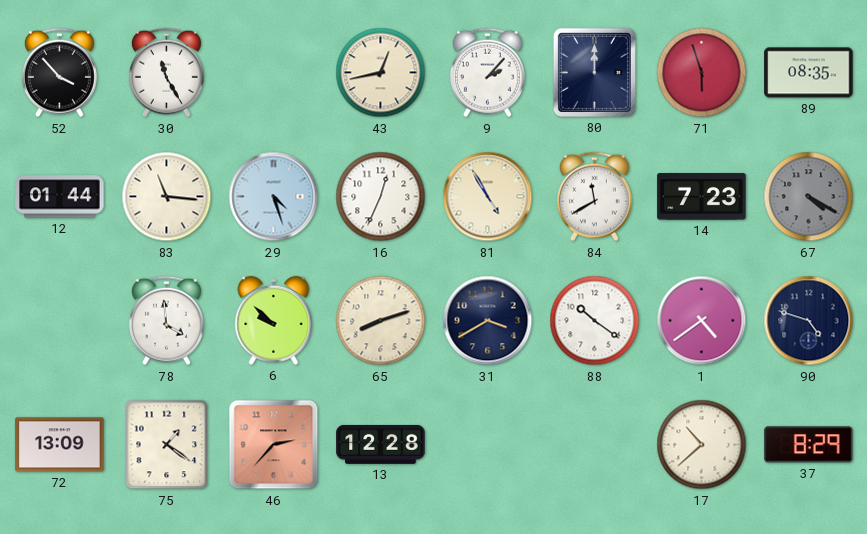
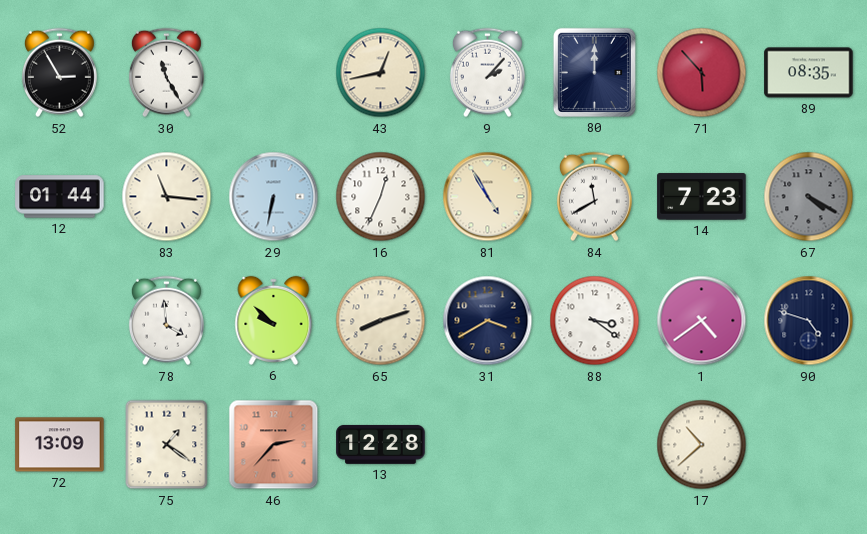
52: 3:53 -> 2:55 (59, 73)
71: 5:57 -> 5:53 (702, 73)
29: 4:27 -> 6:32 (274, 197)
88: 10:21 -> 3:21 (595, 321)
37: 8:29 -> none (809, 445)
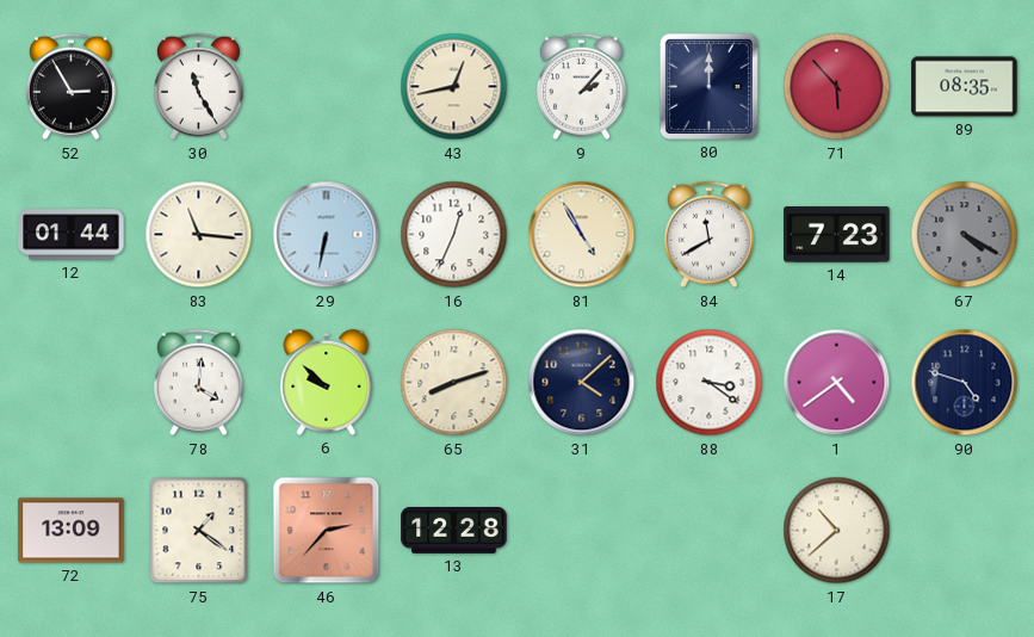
78: 3:59 -> 4:01 (198, 383)
31: 3:40 -> 4:08 (582, 383)
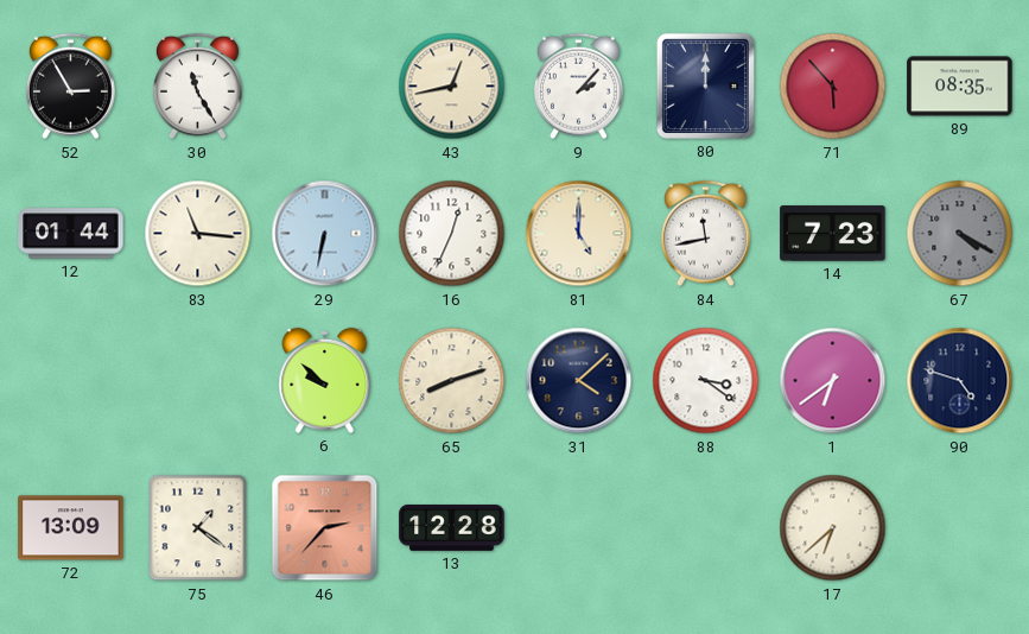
81: 4:55 -> 5:00 (579, 234)
84: 11:40 -> 11:43 (705, 234)
78: 4:01 -> none (198, 383)
1: 4:39 -> 6:39 (833, 381)
17: 10:38 -> 6:38 (833, 528)
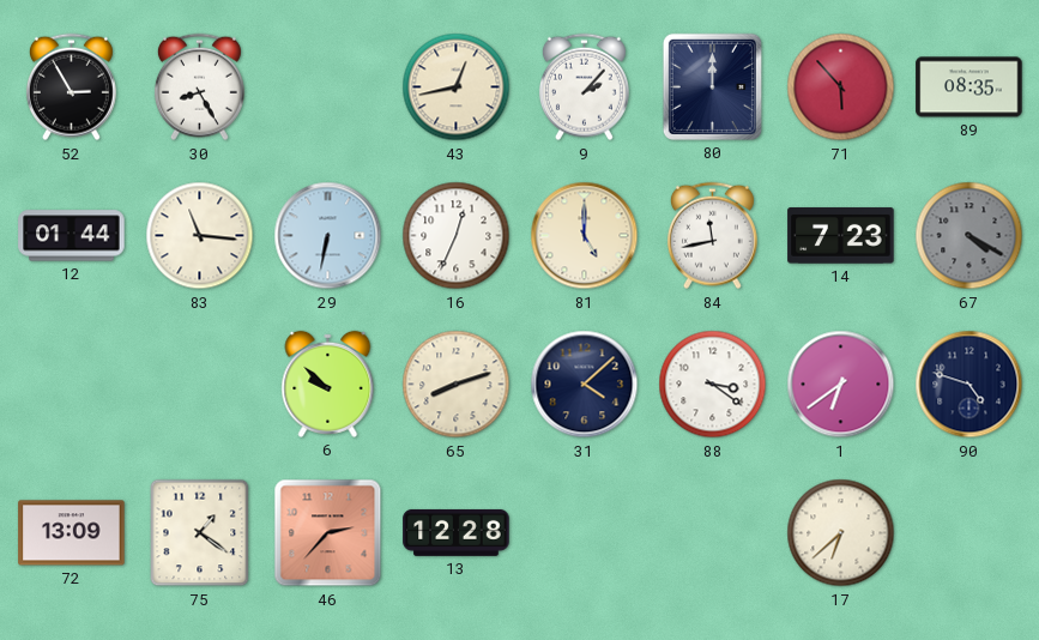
30: 11:25 -> 8:25 (199, 87)
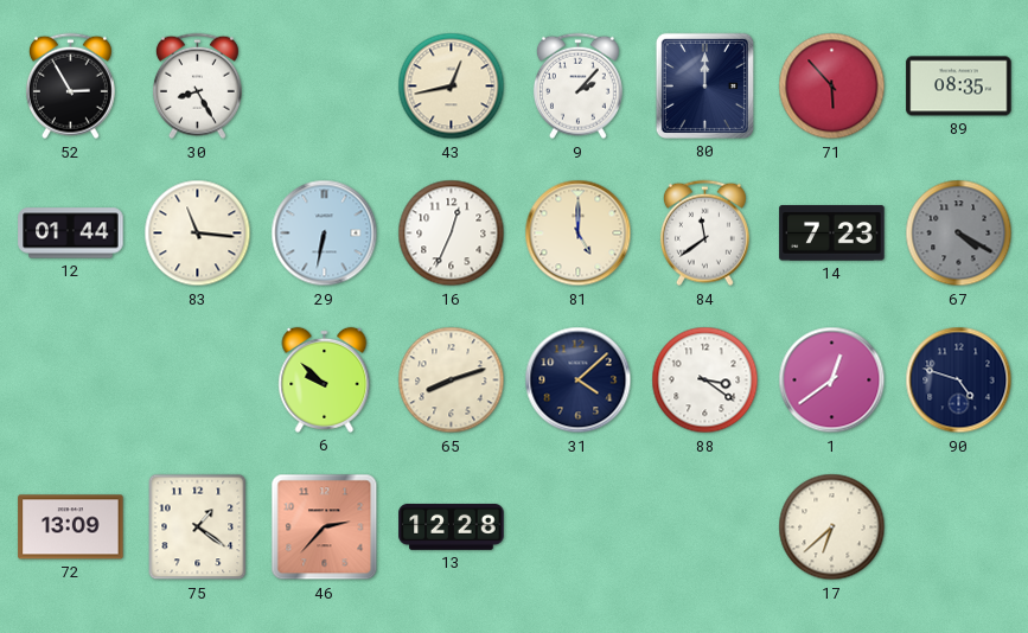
84: 11:43 -> 11:39 (704, 234)
1: 6:39 -> 12:39 (832, 381)
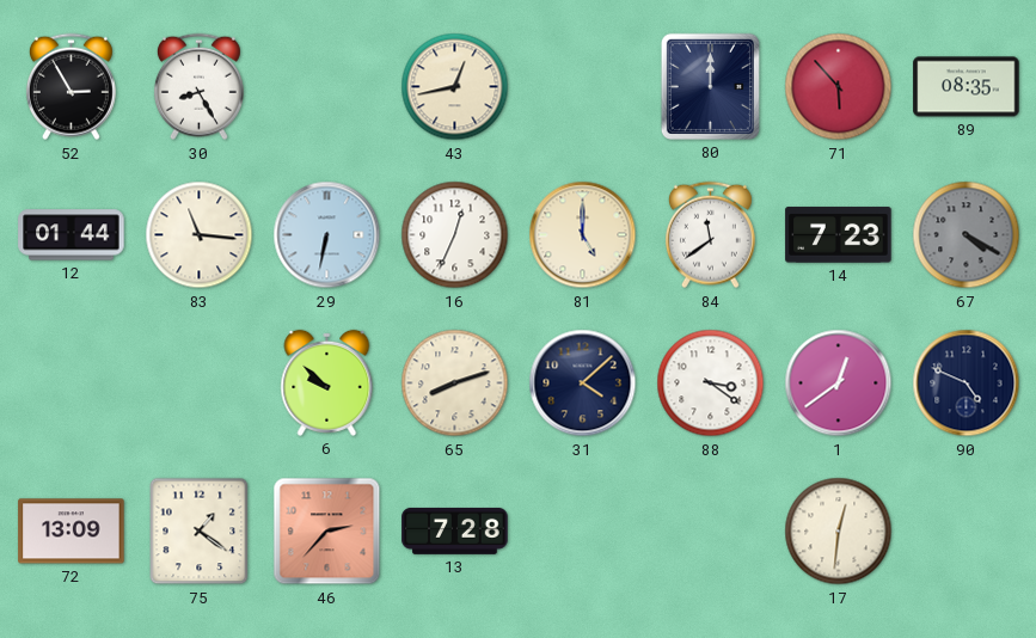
9: 2:07 -> none (577, 87)
90: 4:48 -> 4:49 (967, 384)
13: 12:28 -> 7:28 (455, 530)
17: 6:38 -> 12:31 (839, 532)
